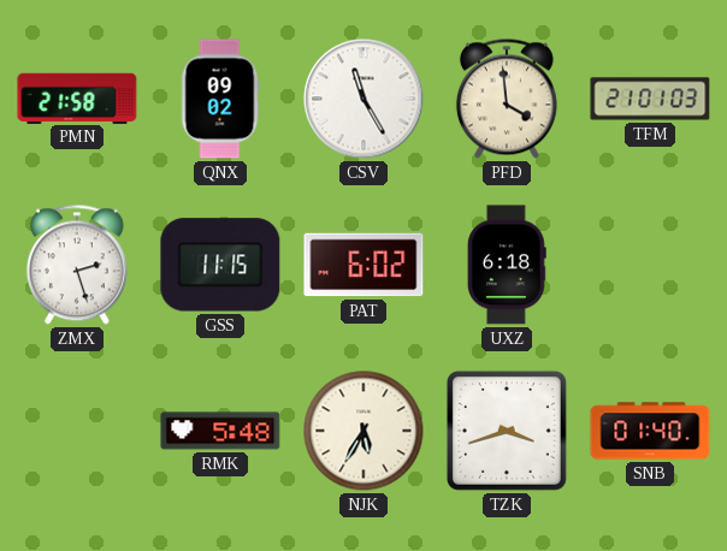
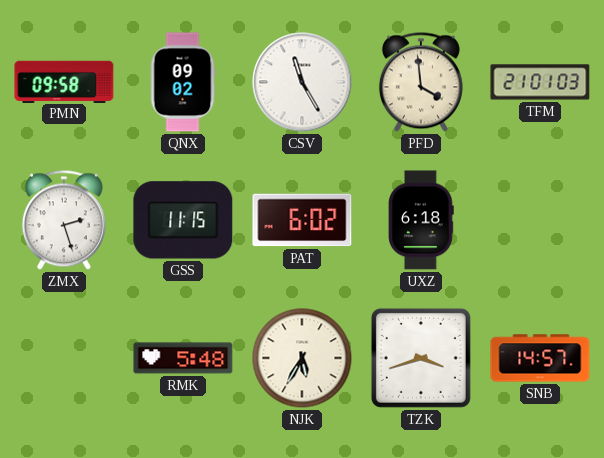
PMN: 21:58 -> 09:58 (64, 81)
SNB: 01:40 -> 14:57 (540, 358)
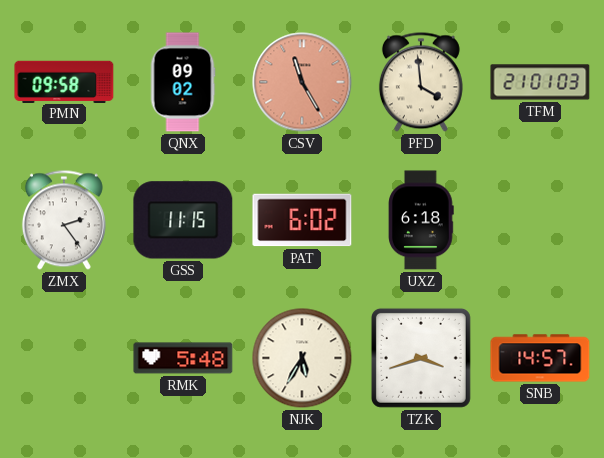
CSV dial: white -> salmon (302, 82)
ZMX: 2:27 -> 2:24 (64, 220)
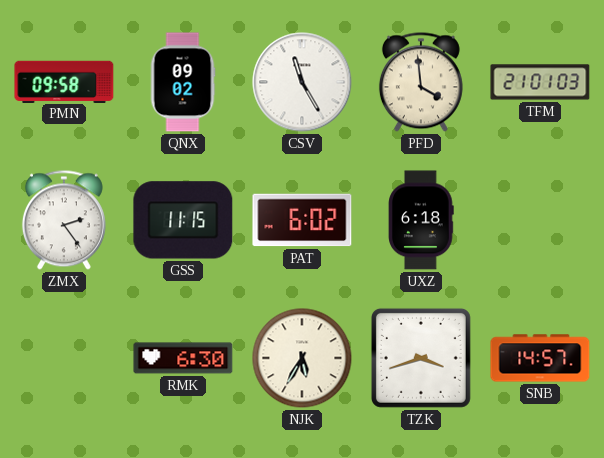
CSV dial: salmon -> white (302, 82)
RMK: 5:48 -> 6:30 (183, 358)
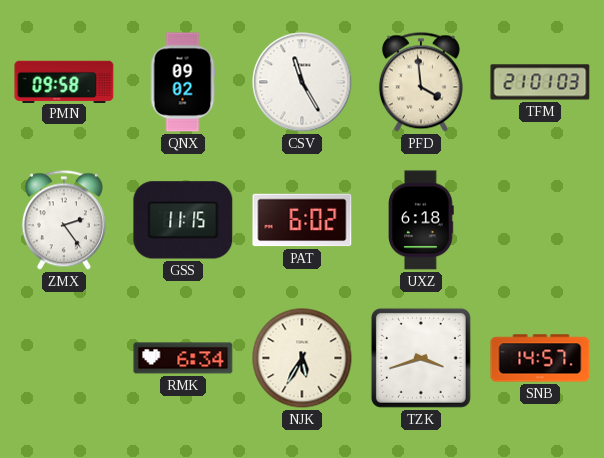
RMK: 6:30 -> 6:34 (183, 358)
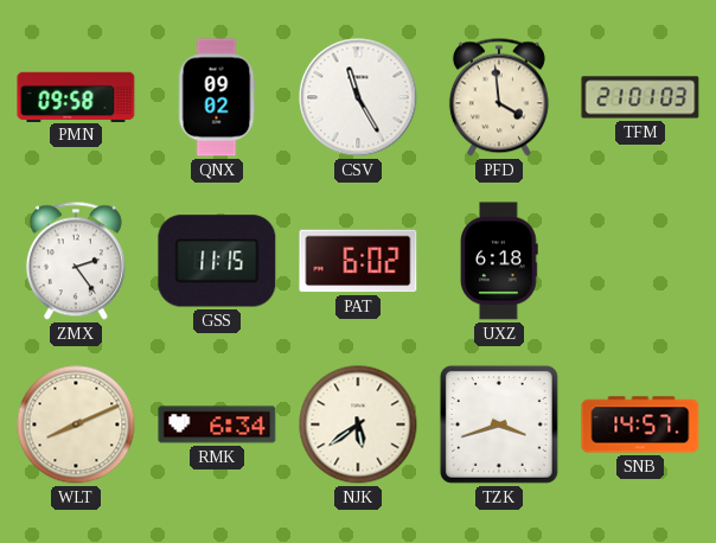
WLT: none -> 8:11 (76, 424)
NJK: 5:35 -> 5:39 (358, 424)
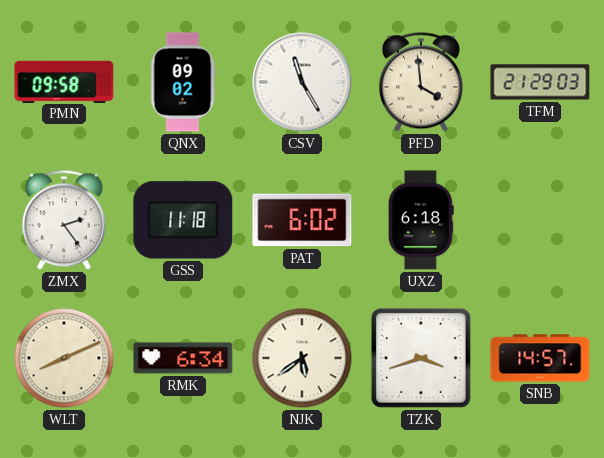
TFM: 21:01 -> 21:29 (540, 82)
GSS: 11:15 -> 11:18 (183, 220)
